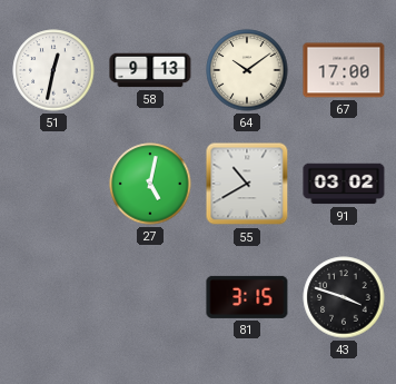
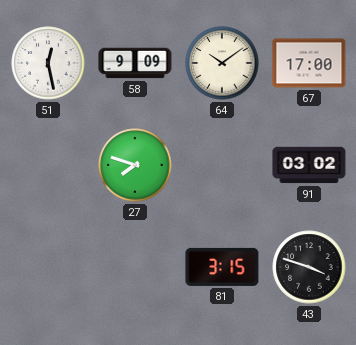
51: 12:32 -> 12:28 (48, 63)
58: 9:13 -> 9:09 (135, 63)
27: 5:02 -> 7:48 (135, 165)
55: 10:40 -> none (247, 184)
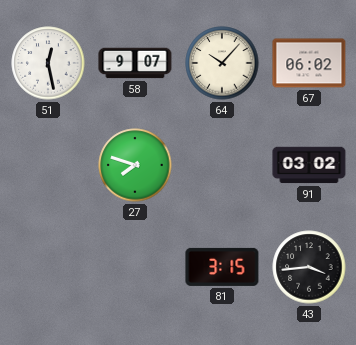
58: 9:09 -> 9:07 (135, 63)
64: 10:09 -> 10:07 (222, 63)
67: 17:00 -> 06:02 (309, 63)
43: 3:48 -> 3:44 (309, 267)
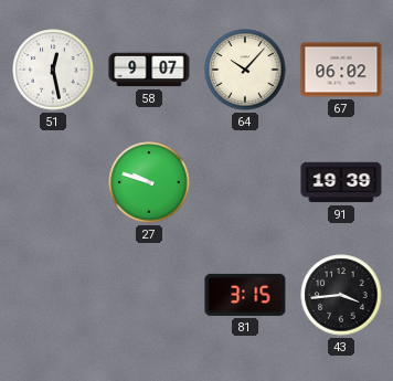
27: 7:48 -> 9:48 (149, 182)
91: 03:02 -> 19:39 (341, 182)
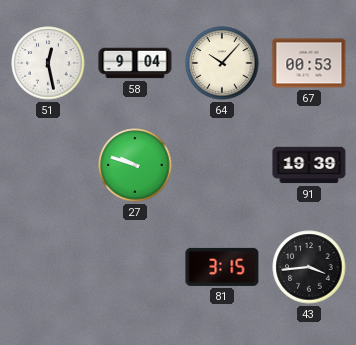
58: 9:07 -> 9:04 (135, 63)
67: 06:02 -> 00:53 (309, 63)
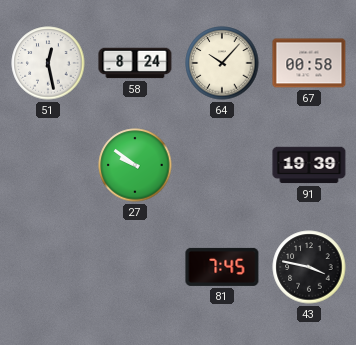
58: 9:04 -> 8:24 (135, 63)
67: 00:53 -> 00:58 (309, 63)
27: 9:48 -> 9:51 (135, 165)
81: 3:15 -> 7:45 (222, 267)
43: 3:44 -> 3:47 (309, 267)
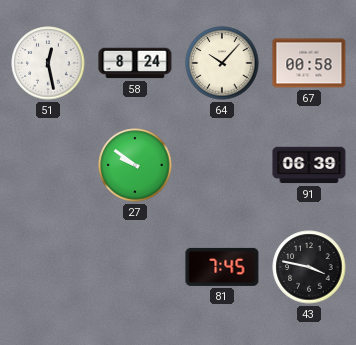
91: 19:39 -> 06:39 (309, 165)
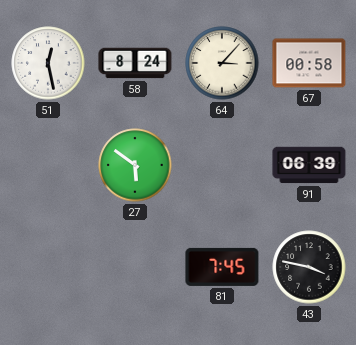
64: 10:07 -> 3:07 (222, 63)
27: 9:51 -> 5:51 (135, 165)
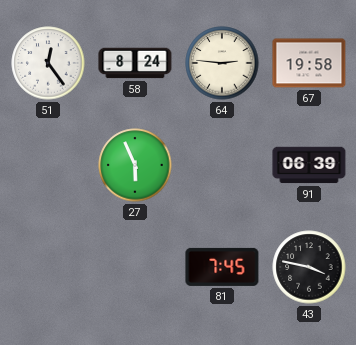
51: 12:28 -> 12:24 (48, 63)
64: 3:07 -> 2:46 (222, 63)
67: 00:58 -> 19:58 (309, 63)
27: 5:51 -> 5:56 (135, 165)
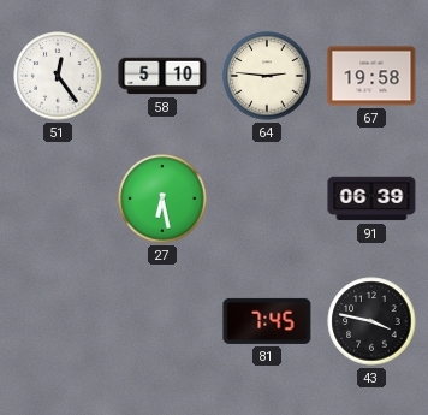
58: 8:24 -> 5:10 (162, 76)
27: 5:56 -> 6:28 (162, 198)
